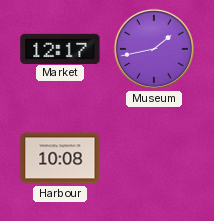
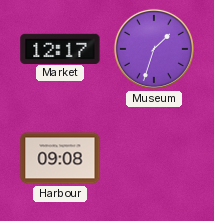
Museum: 1:43 -> 1:33 (154, 49)
Harbour: 10:08 -> 09:08 (60, 158)
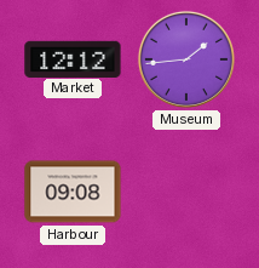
Market: 12:17 -> 12:12 (73, 58)
Museum: 1:33 -> 1:44 (186, 59)
